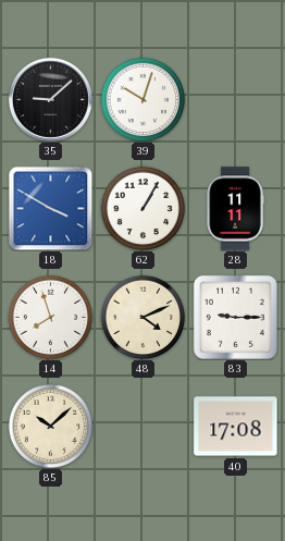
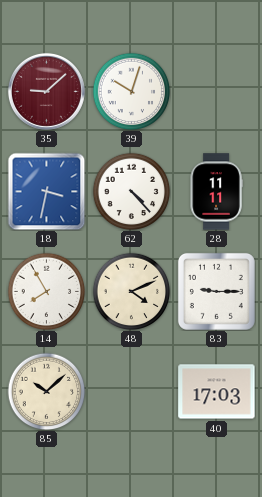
35 dial: black -> burgundy (46, 91)
18: 3:50 -> 3:32 (46, 191)
62: 1:05 -> 4:23 (131, 191)
14: 7:57 -> 7:55 (46, 291)
40: 17:08 -> 17:03 (217, 392)
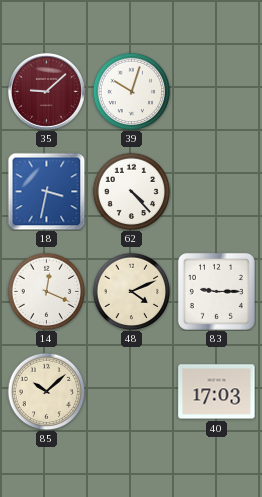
28: 11:11 -> none (216, 192)
14: 7:55 -> 12:19 (46, 291)
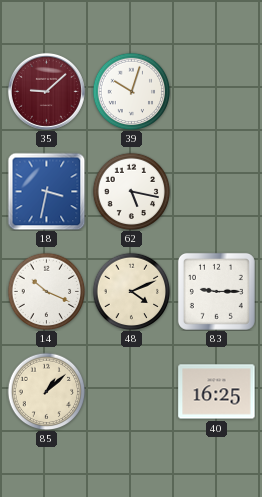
62: 4:23 -> 5:17 (131, 191)
14: 12:19 -> 10:19 (46, 291)
85: 10:08 -> 1:08 (46, 391)
40: 17:03 -> 16:25 (217, 392)
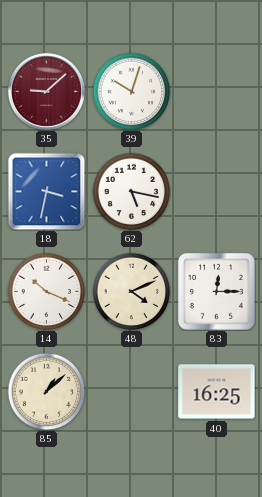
83: 9:15 -> 12:15 (216, 291)
